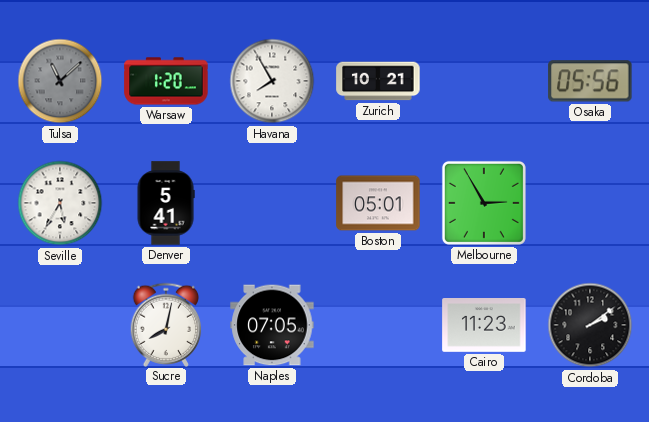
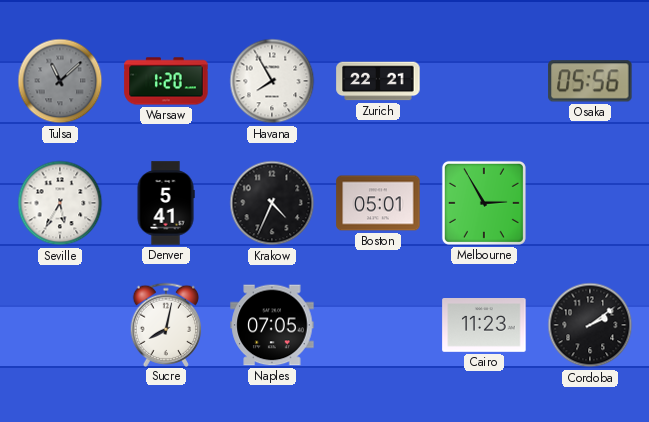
Zurich: 10:21 -> 22:21 (378, 81)
Krakow: none -> 4:34 (272, 203)
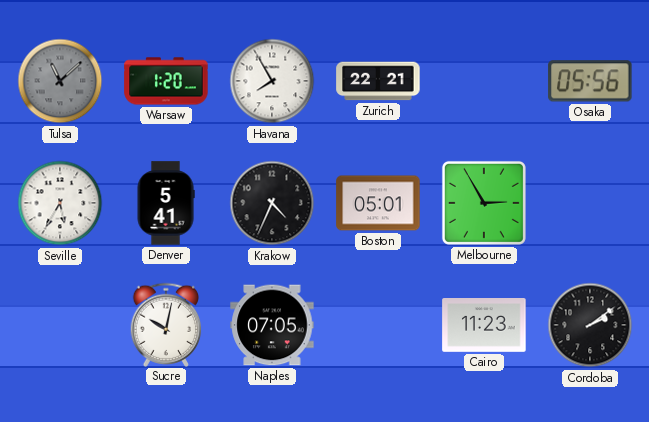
Sucre: 8:02 -> 10:02 (166, 324)
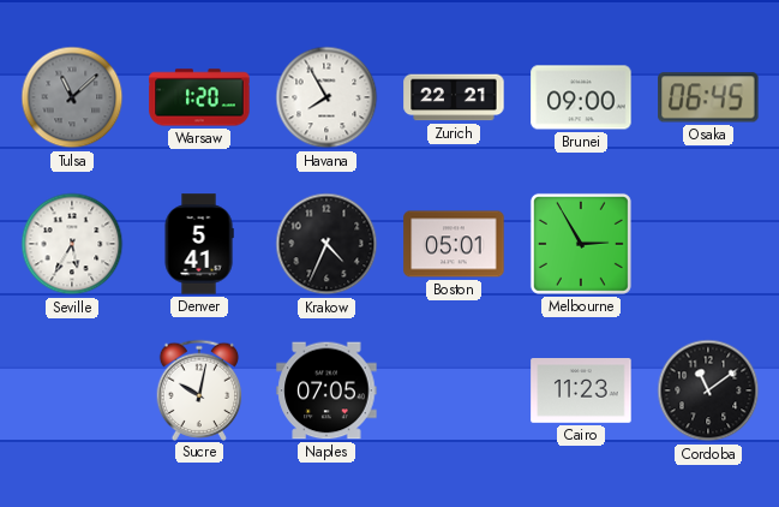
Brunei: none -> 09:00 (581, 97)
Osaka: 05:56 -> 06:45 (708, 97)
Cordoba: 2:09 -> 11:09 (708, 390)
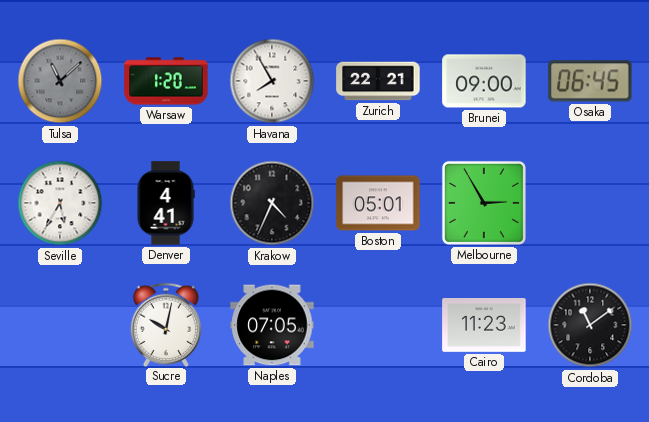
Denver: 5:41 -> 4:41 (166, 203)
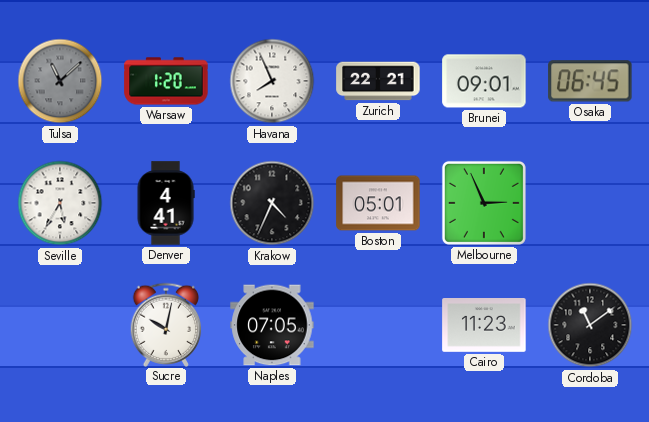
Havana: 7:55 -> 7:56 (272, 81)
Brunei: 09:00 -> 09:01 (484, 81)
Melbourne: 2:55 -> 2:56 (484, 203)
